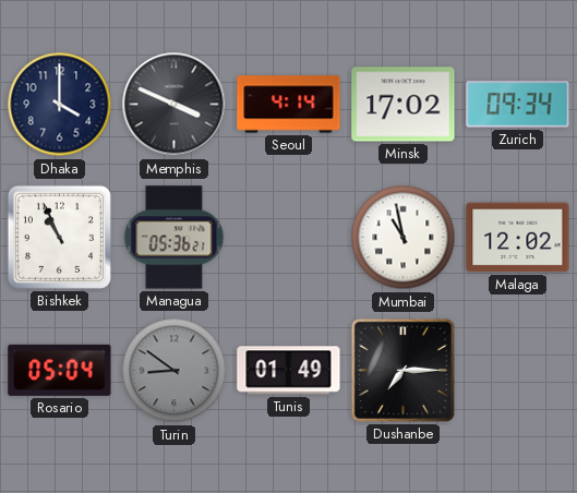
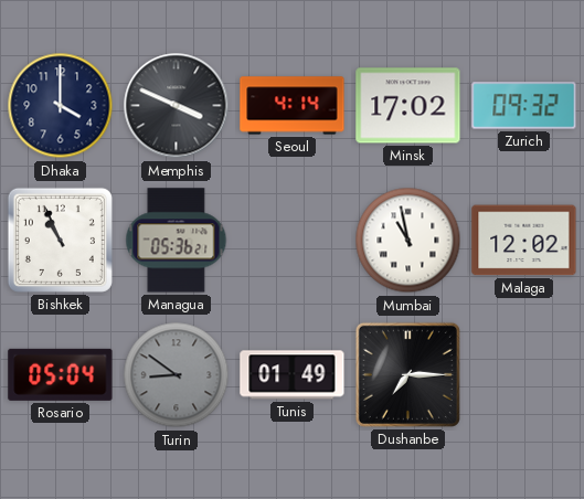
Zurich: 09:34 -> 09:32 (524, 106)
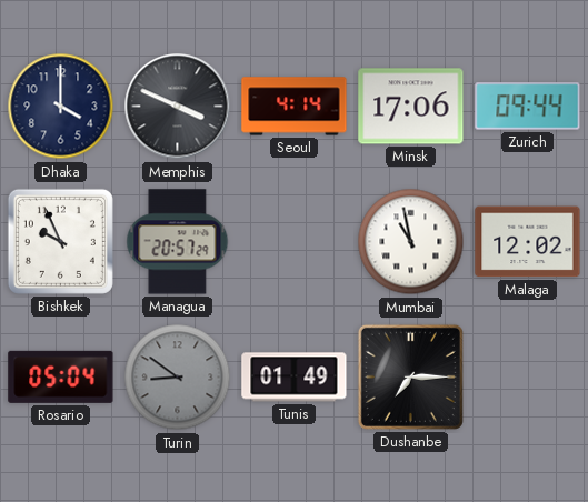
Minsk: 17:02 -> 17:06 (411, 107)
Zurich: 09:32 -> 09:44 (528, 107)
Bishkek: 10:56 -> 9:56 (60, 241)
Managua: 05:36 -> 20:57 (178, 242)
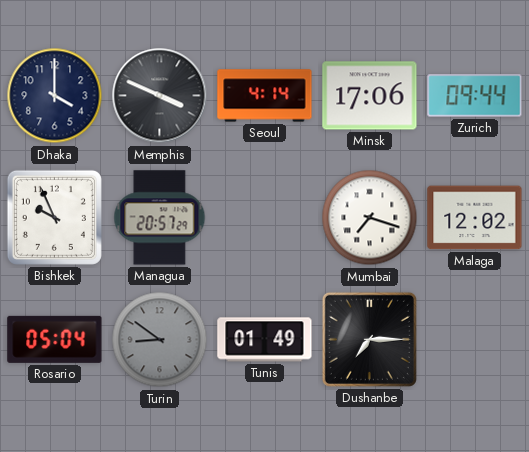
Mumbai: 10:58 -> 7:18 (370, 218)
